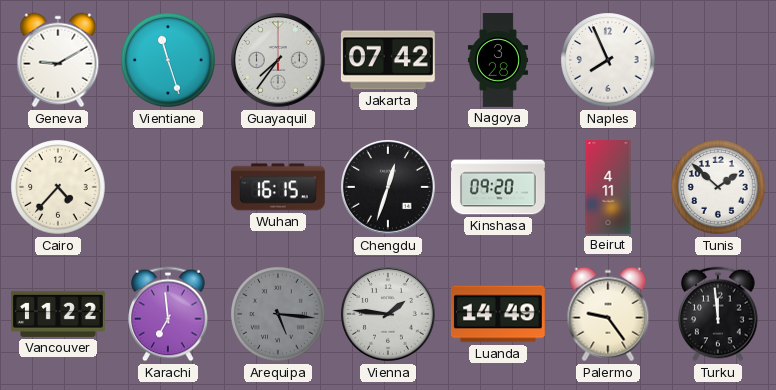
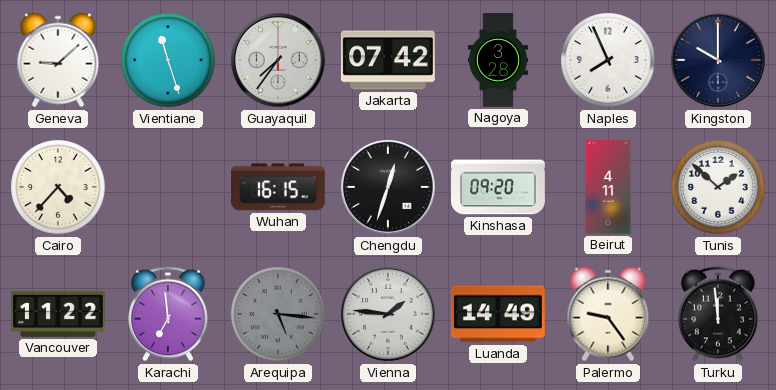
Geneva: 9:10 -> 9:08 (58, 60)
Kingston: none -> 10:00 (719, 61)
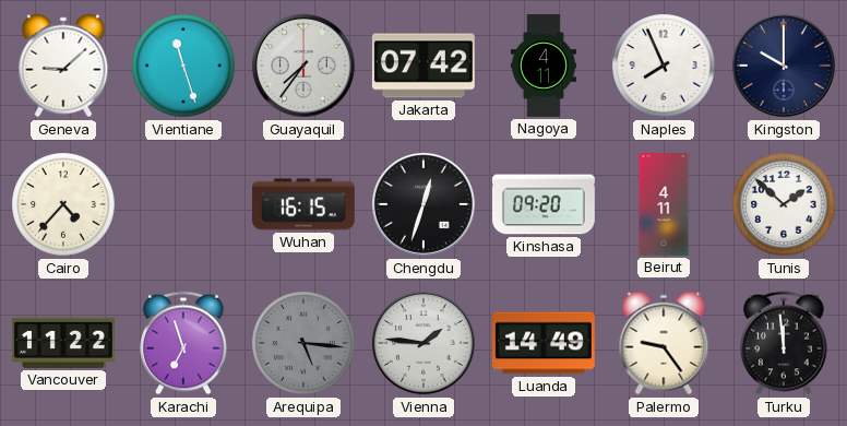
Nagoya: 3:28 -> 4:11 (544, 67)
Karachi: 6:59 -> 6:57 (183, 343)
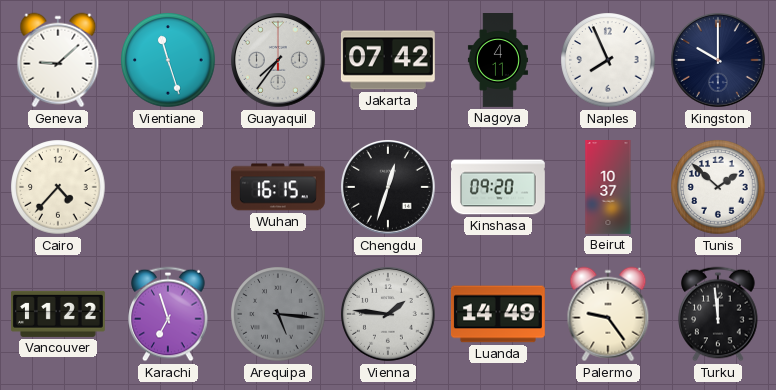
Beirut: 4:11 -> 10:37 (608, 188)
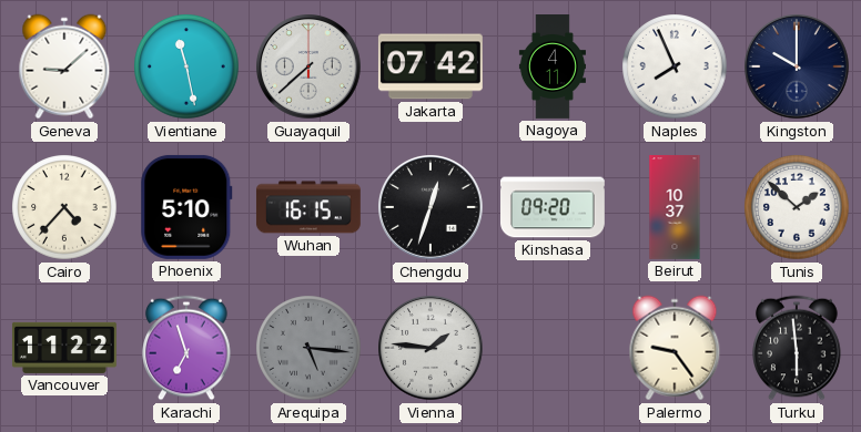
Vientiane: 11:27 -> 11:28 (186, 66)
Guayaquil: 7:36 -> 7:38 (310, 68)
Phoenix: none -> 5:10 (186, 207)
Luanda: 14:49 -> none (498, 314)
Turku: 11:59 -> 5:59 (797, 348)
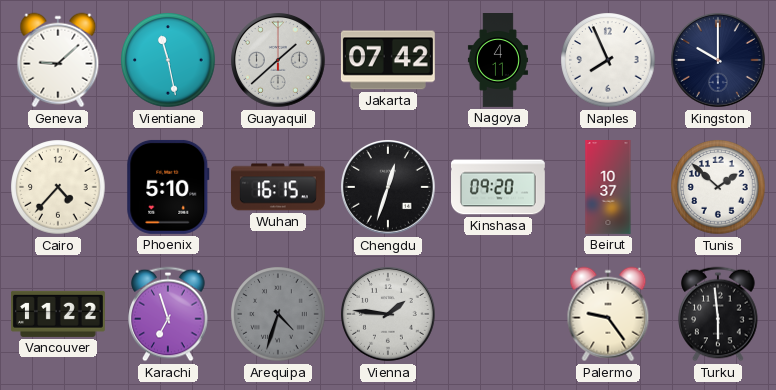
Guayaquil: 7:38 -> 1:38 (279, 61)
Arequipa: 5:16 -> 4:33 (278, 314)
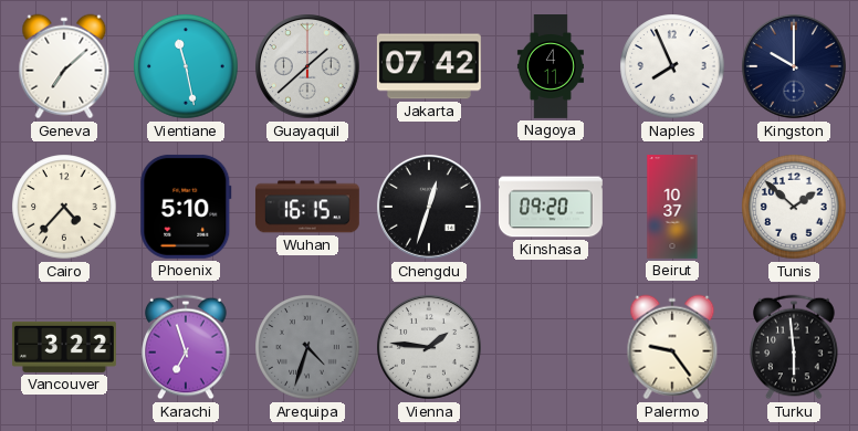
Geneva: 9:08 -> 7:08 (64, 66)
Vancouver: 11:22 -> 3:22 (64, 347)
